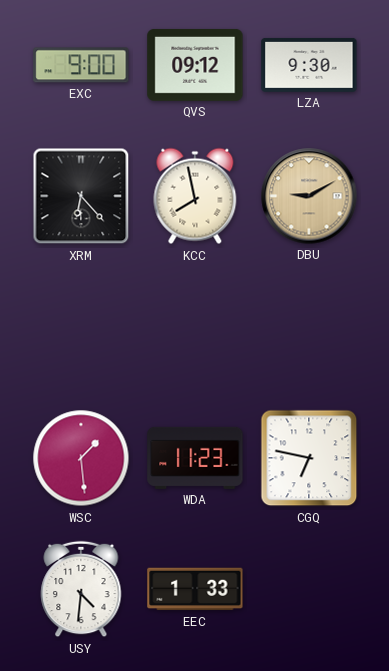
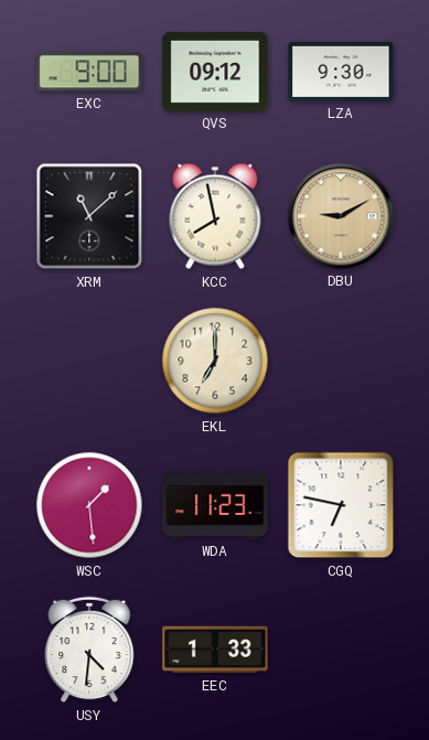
XRM: 6:23 -> 11:08 (89, 216)
EKL: none -> 7:00 (215, 361)
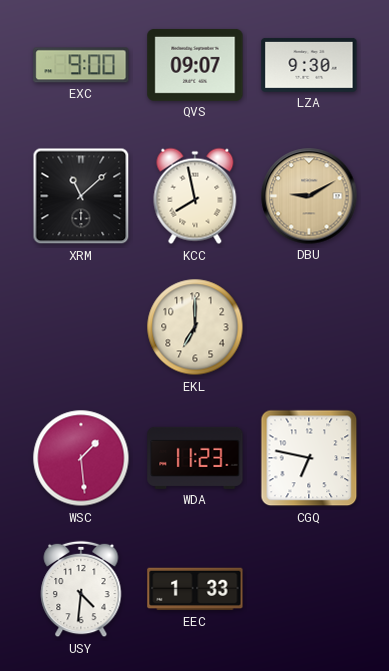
QVS: 09:12 -> 09:07 (195, 65)
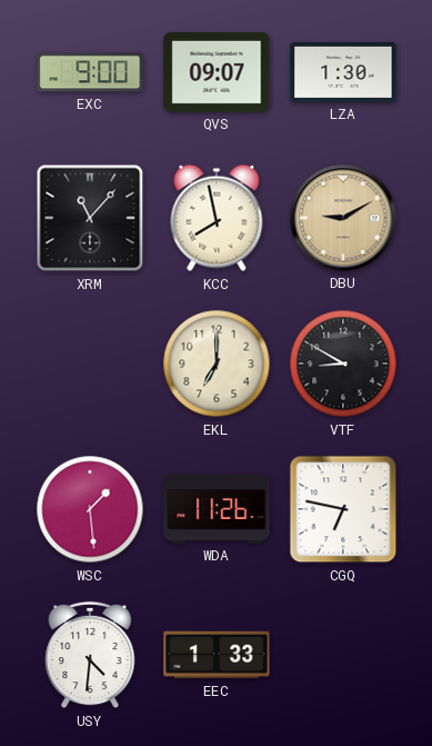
LZA: 9:30 -> 1:30 (343, 72)
XRM: 11:08 -> 11:07 (90, 218)
VTF: none -> 8:50 (343, 364)
WDA: 11:23 -> 11:26 (217, 509)
